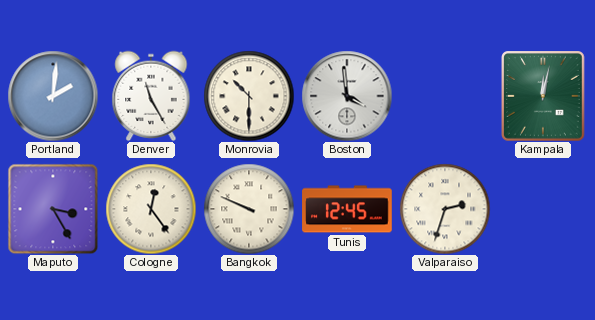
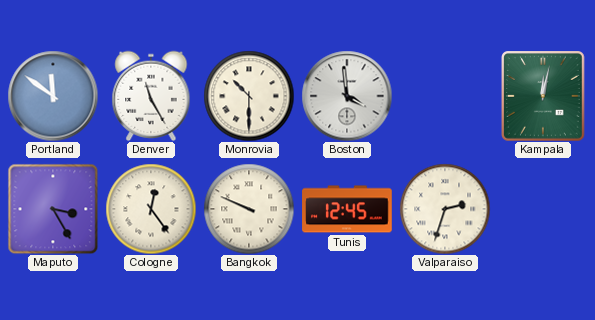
Portland: 2:01 -> 11:51 (53, 96)
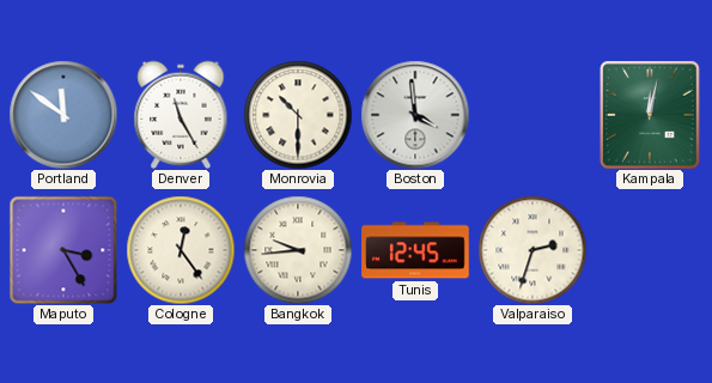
Bangkok: 9:49 -> 9:44 (298, 250)
